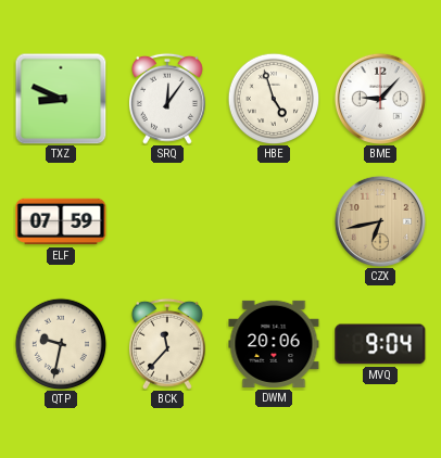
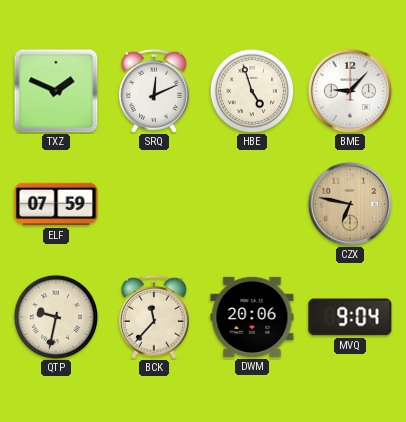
TXZ: 8:49 -> 1:49 (56, 91)
SRQ: 12:06 -> 12:11 (154, 91)
CZX: 6:43 -> 6:47 (350, 204)
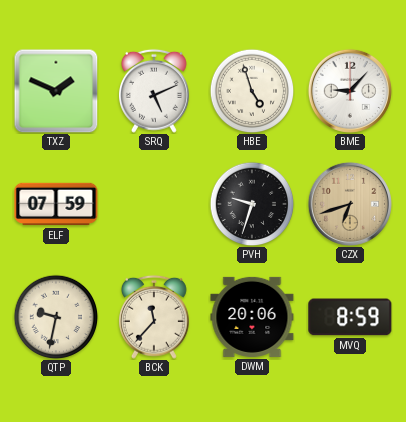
SRQ: 12:11 -> 5:11 (154, 91)
PVH: none -> 9:33 (252, 204)
CZX: 6:47 -> 6:42 (350, 204)
MVQ: 9:04 -> 8:59 (350, 317)
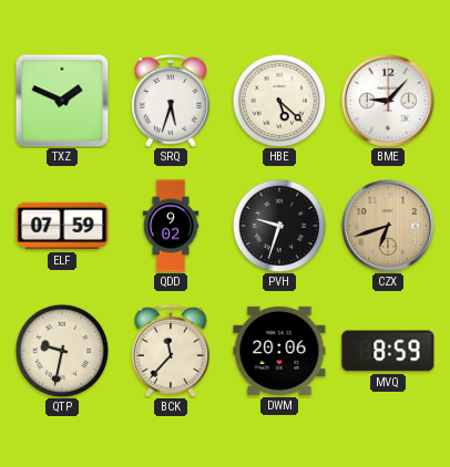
SRQ: 5:11 -> 5:33 (171, 101)
HBE: 4:57 -> 5:22 (279, 101)
QDD: none -> 9:02 (171, 226)
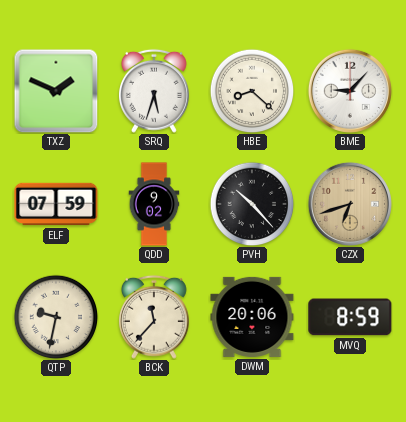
HBE: 5:22 -> 8:22 (252, 91)
PVH: 9:33 -> 10:23 (252, 204)
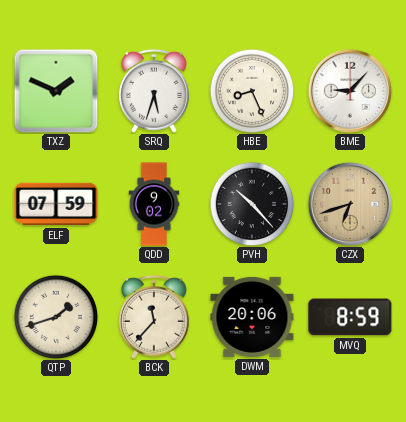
HBE: 8:22 -> 8:26 (252, 91)
QTP: 9:32 -> 1:42 (56, 317)
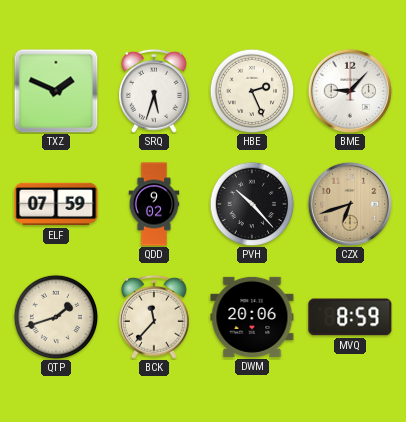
HBE: 8:26 -> 2:26 (252, 91)
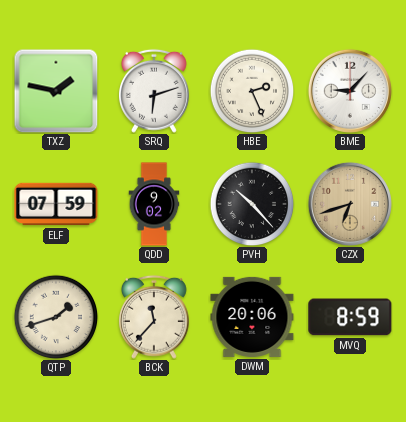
TXZ: 1:49 -> 1:47 (56, 91)
SRQ: 5:33 -> 6:12 (154, 91)
